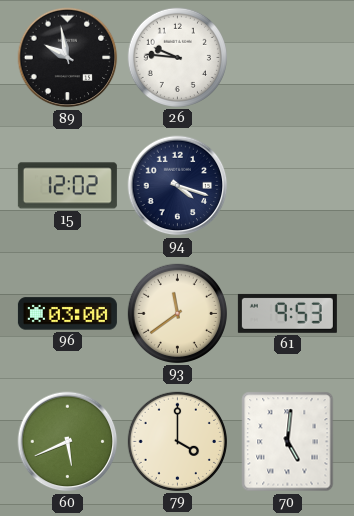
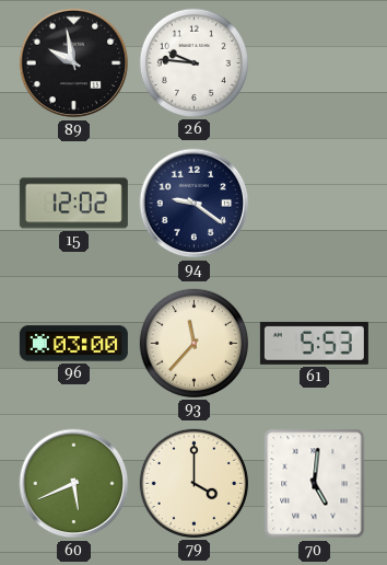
94: 4:18 -> 9:21 (195, 204)
93: 11:39 -> 11:37 (193, 343)
61: 9:53 -> 5:53 (314, 343)
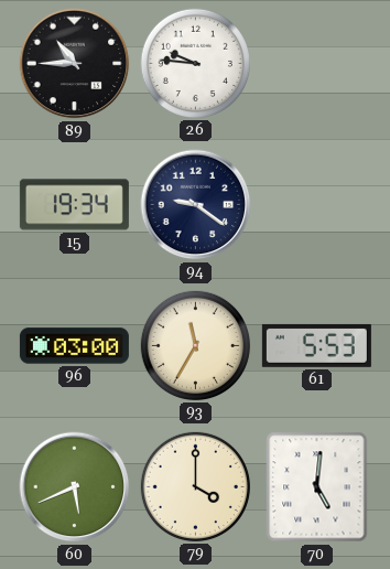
89: 9:58 -> 10:45 (75, 64)
15: 12:02 -> 19:34 (74, 205)
93: 11:37 -> 11:35 (195, 345)
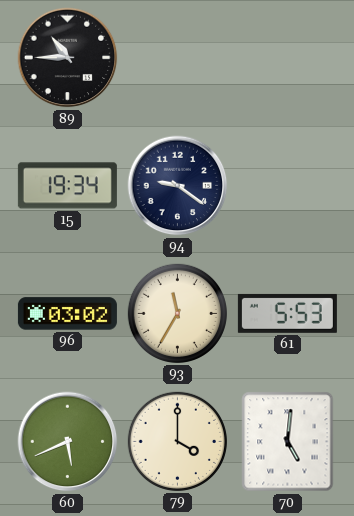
26: 9:46 -> none (195, 63)
96: 03:00 -> 03:02 (67, 314)
